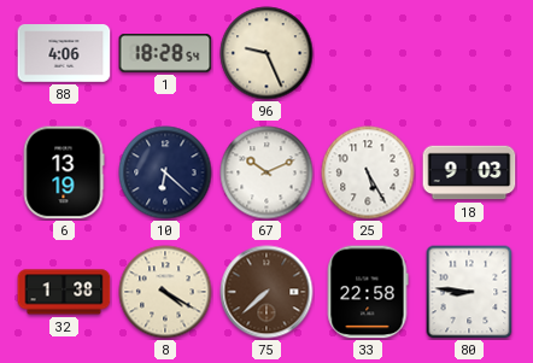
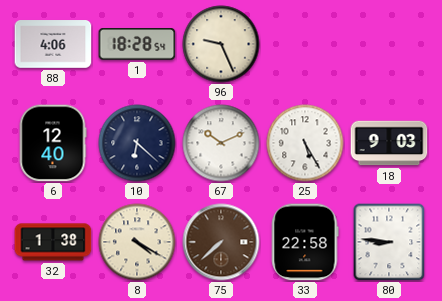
6: 13:19 -> 12:40 (53, 143)
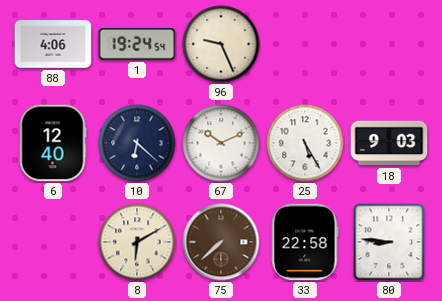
1: 18:28 -> 19:24 (137, 45)
32: 1:38 -> none (53, 242)
8: 4:20 -> 6:10 (137, 242)
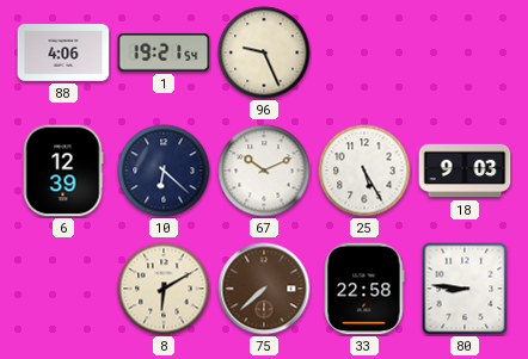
1: 19:24 -> 19:21 (164, 54)
6: 12:40 -> 12:39 (63, 171)
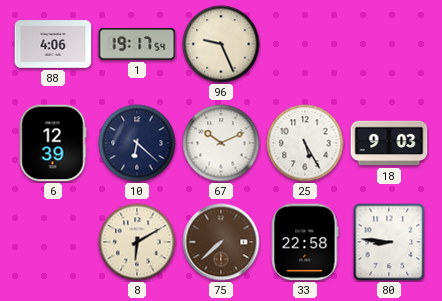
1: 19:21 -> 19:17 (137, 45)
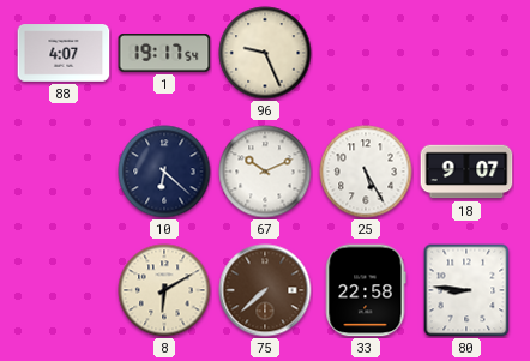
88: 4:06 -> 4:07 (64, 53)
6: 12:39 -> none (53, 143)
18: 9:03 -> 9:07 (466, 172)
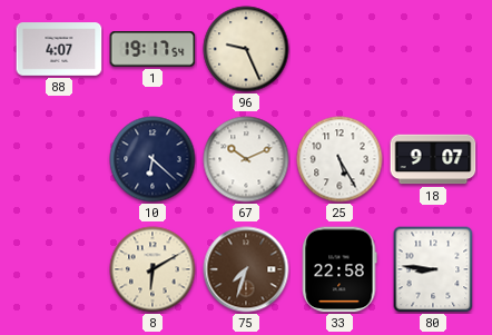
75: 7:38 -> 7:33 (246, 269)
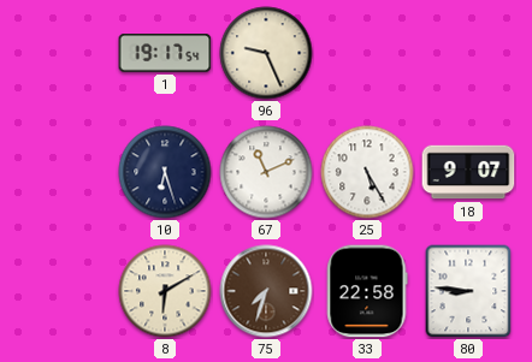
88: 4:07 -> none (59, 49)
10: 6:22 -> 6:27 (165, 172)
67: 10:11 -> 11:11 (266, 172)
